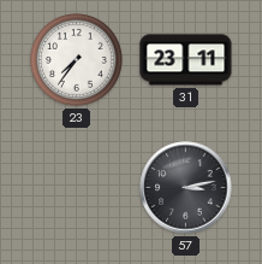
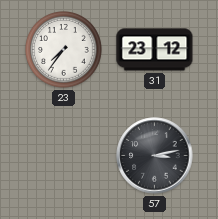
31: 23:11 -> 23:12 (155, 50)
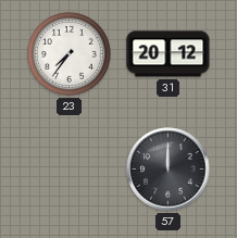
31: 23:12 -> 20:12 (169, 54)
57: 3:13 -> 12:00 (169, 170)
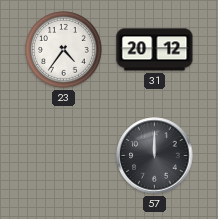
23: 7:36 -> 4:36 (64, 50)
